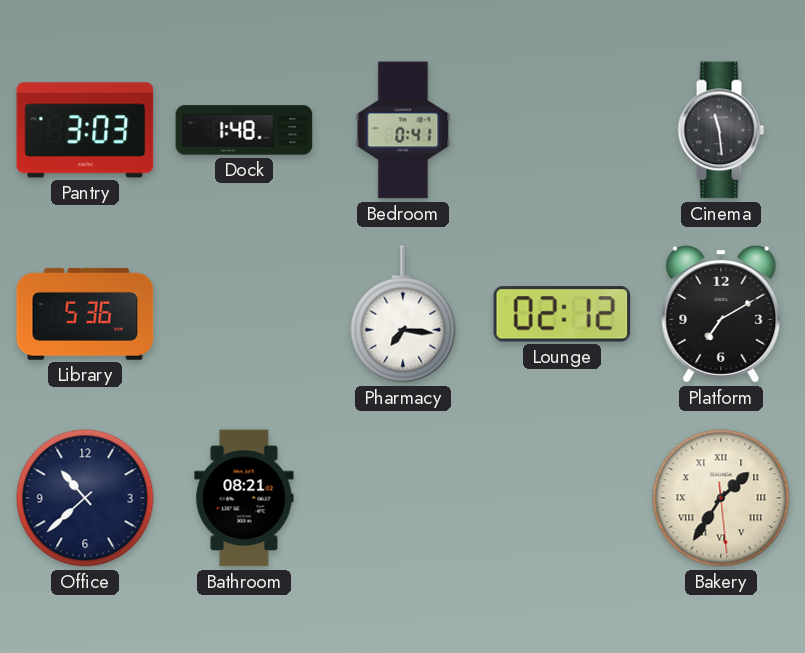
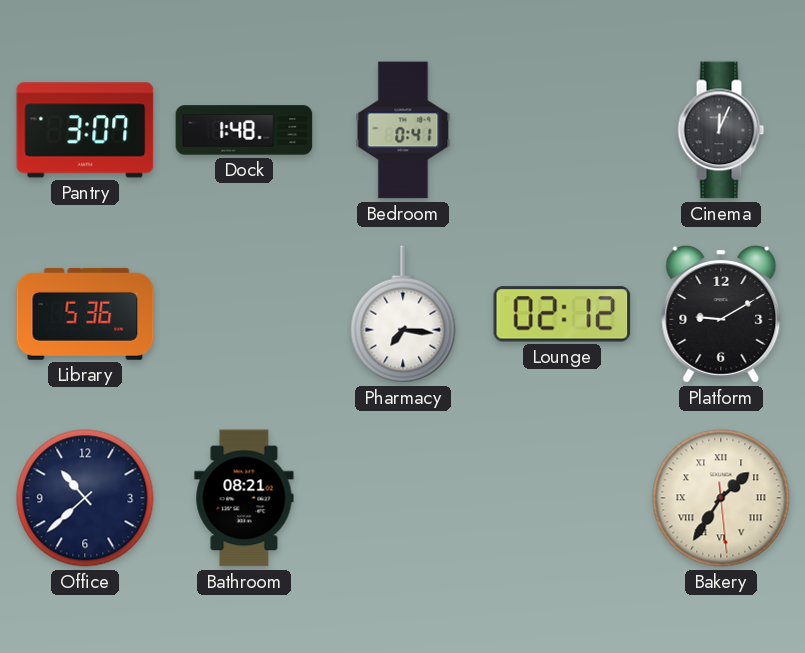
Pantry: 3:03 -> 3:07 (85, 130)
Cinema: 11:29 -> 12:04 (721, 130)
Platform: 7:10 -> 9:10 (721, 314)
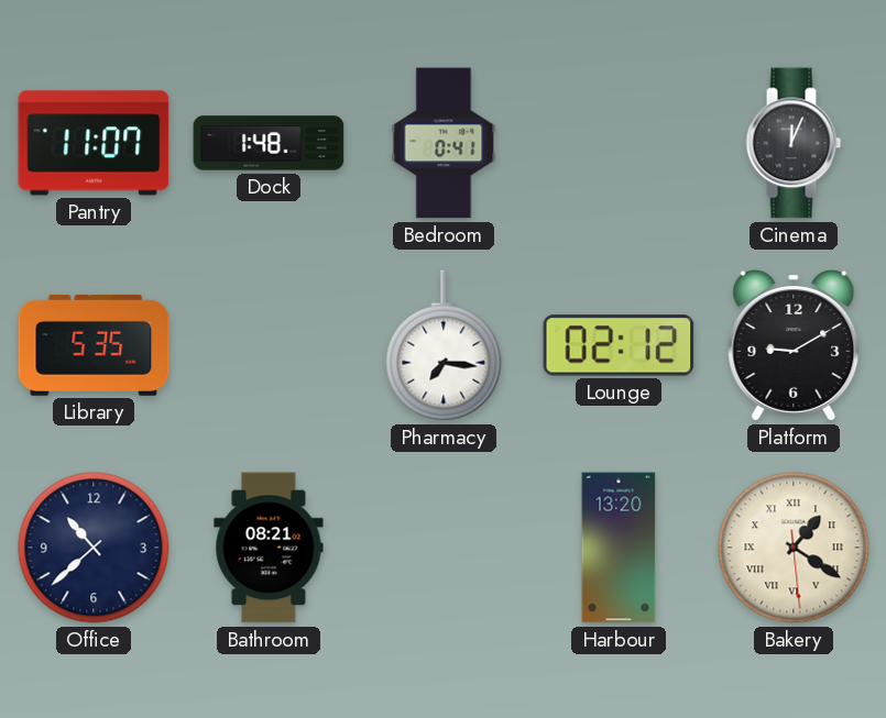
Pantry: 3:07 -> 11:07 (94, 143)
Library: 5:36 -> 5:35 (94, 345)
Harbour: none -> 13:20 (619, 548)
Bakery: 1:35 -> 1:20 (794, 548)
